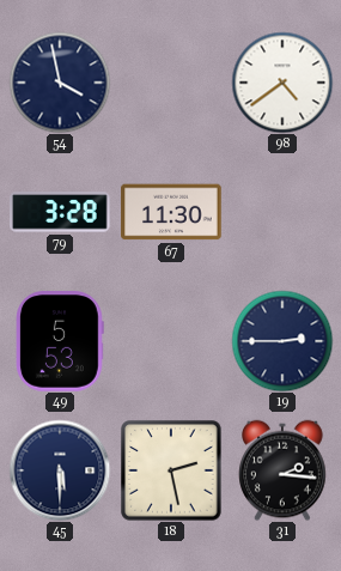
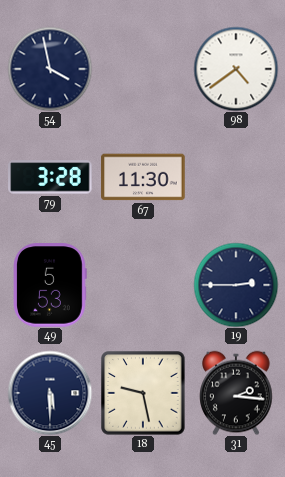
18: 2:28 -> 9:28 (143, 393)
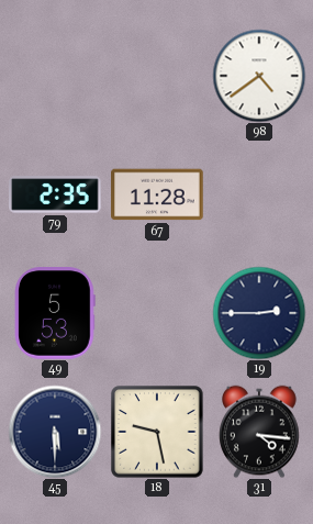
54: 3:58 -> none (50, 69)
79: 3:28 -> 2:35 (55, 194)
67: 11:30 -> 11:28 (157, 194)
31: 2:16 -> 4:16 (259, 432)
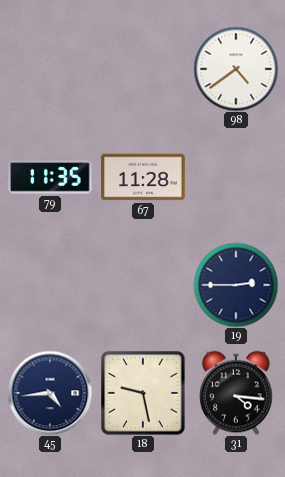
79: 2:35 -> 11:35 (50, 177)
49: 5:53 -> none (56, 313)
45: 5:30 -> 4:44 (50, 393)
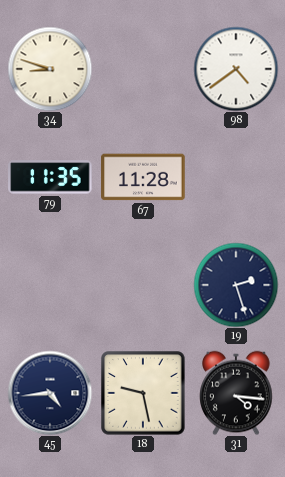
34: none -> 8:48 (50, 69)
19: 2:45 -> 2:27 (236, 285)
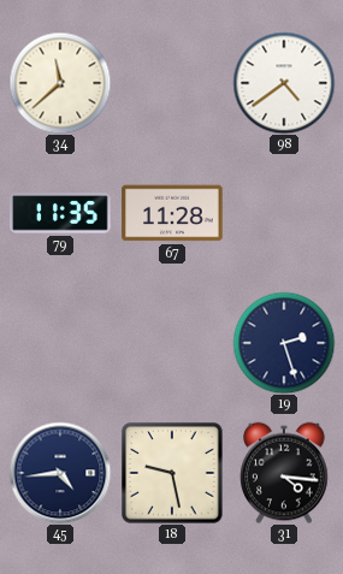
34: 8:48 -> 11:38 (60, 83)
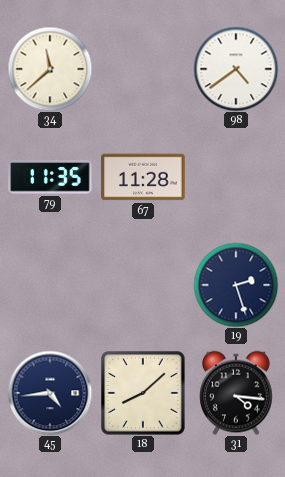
18: 9:28 -> 8:08 (143, 393)
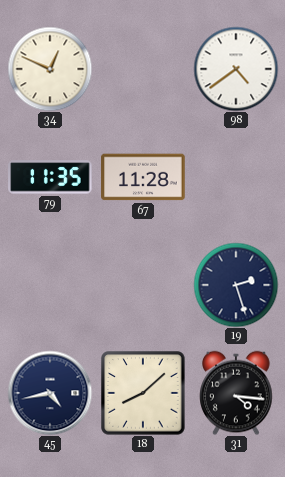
34: 11:38 -> 12:49 (50, 69)
45: 4:44 -> 4:43 (50, 393)
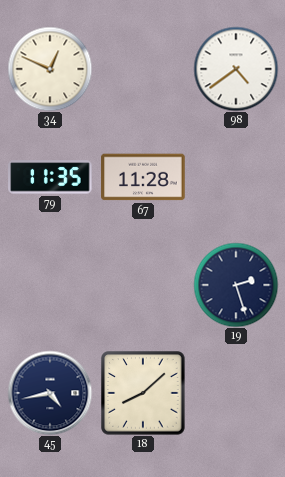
31: 4:16 -> none (236, 393)
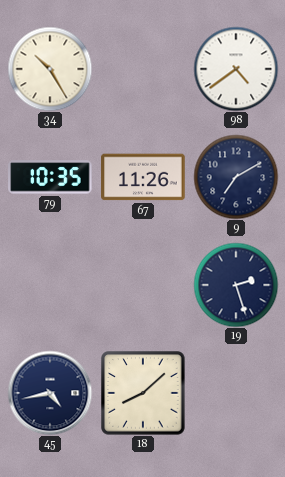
34: 12:49 -> 10:25 (50, 69)
79: 11:35 -> 10:35 (50, 177)
67: 11:28 -> 11:26 (143, 177)
9: none -> 7:10 (236, 177)
